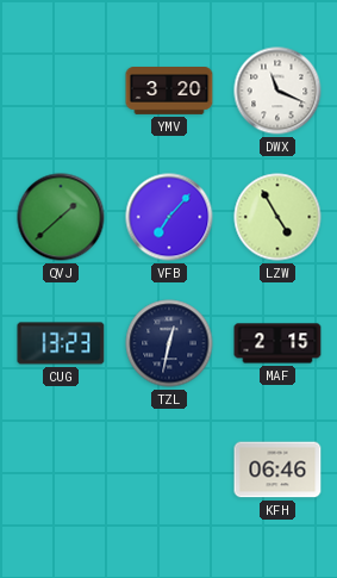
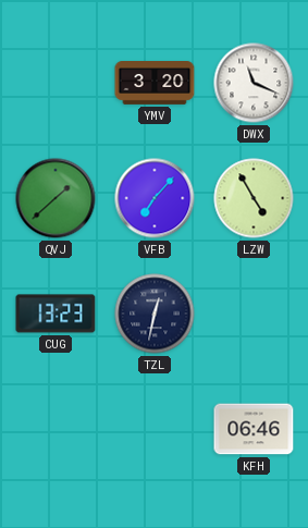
MAF: 2:15 -> none (277, 343)
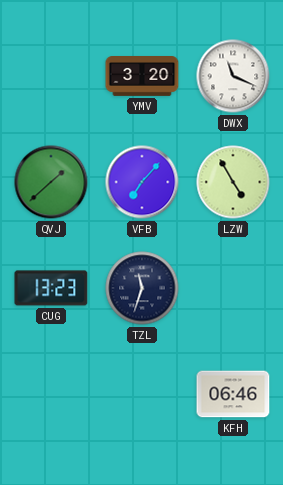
TZL: 12:32 -> 11:33 (142, 288)
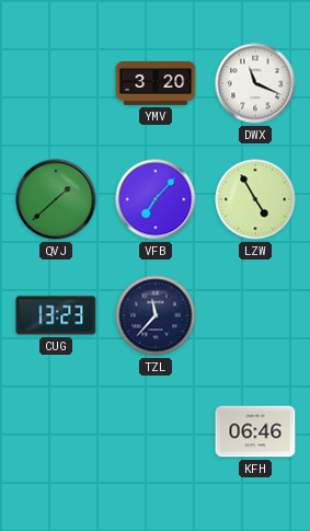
TZL: 11:33 -> 11:37 (156, 315)
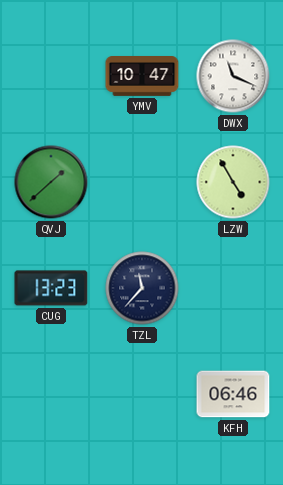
YMV: 3:20 -> 10:47 (142, 77)
VFB: 7:07 -> none (156, 199)
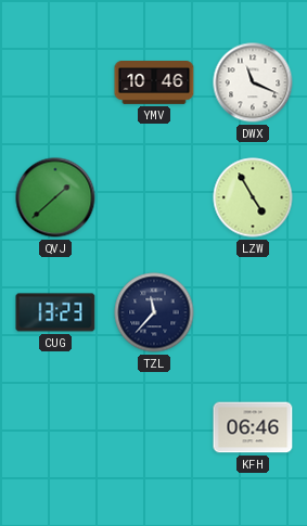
YMV: 10:47 -> 10:46 (154, 84)
